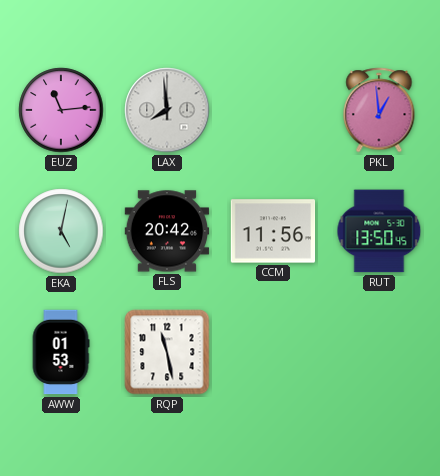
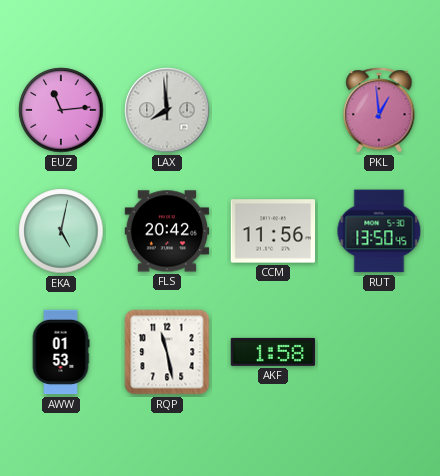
AKF: none -> 1:58 (273, 352)
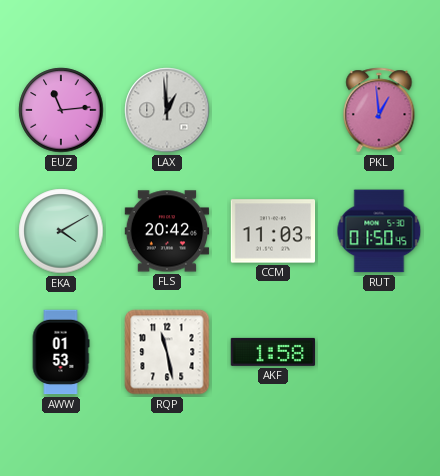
LAX: 7:59 -> 12:59 (167, 110)
EKA: 5:02 -> 4:10 (61, 231)
CCM: 11:56 -> 11:03 (273, 231)
RUT: 13:50 -> 01:50 (379, 231)
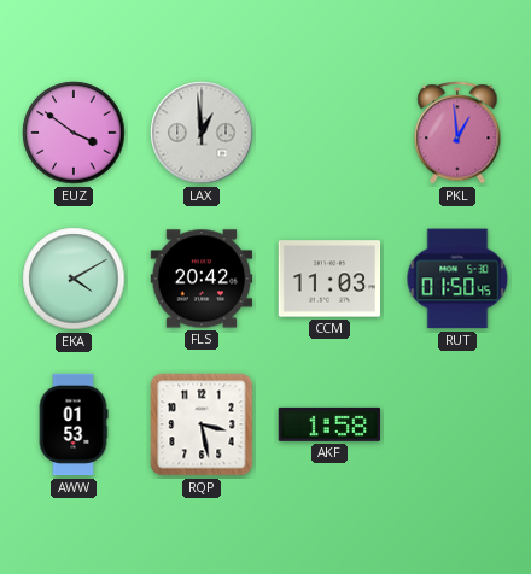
EUZ: 11:14 -> 3:51 (74, 133)
RQP: 11:28 -> 3:28 (202, 424)
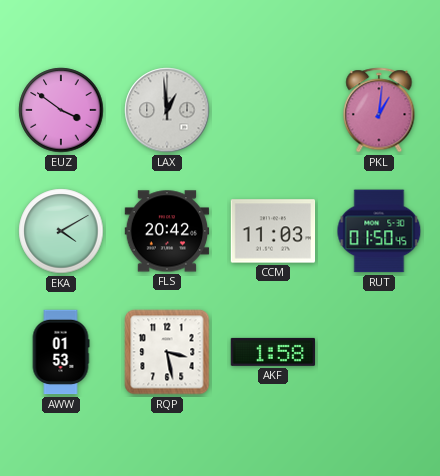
PKL: 12:59 -> 1:01 (379, 110)
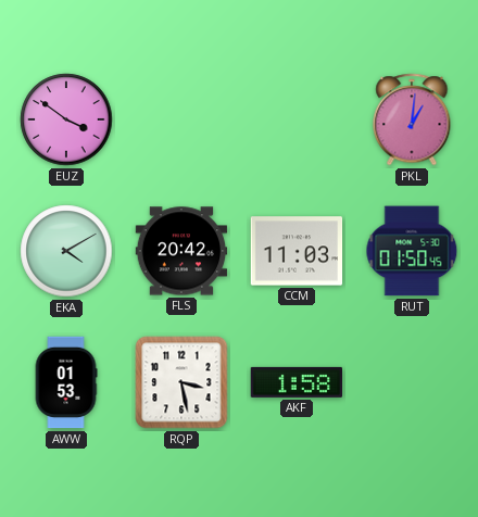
LAX: 12:59 -> none (167, 110)
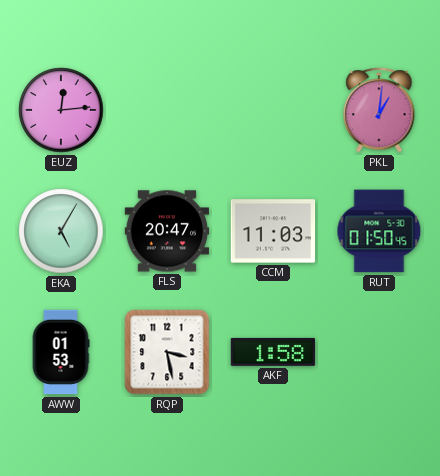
EUZ: 3:51 -> 12:14 (61, 110)
EKA: 4:10 -> 5:05 (61, 231)
FLS: 20:42 -> 20:47 (167, 231)
